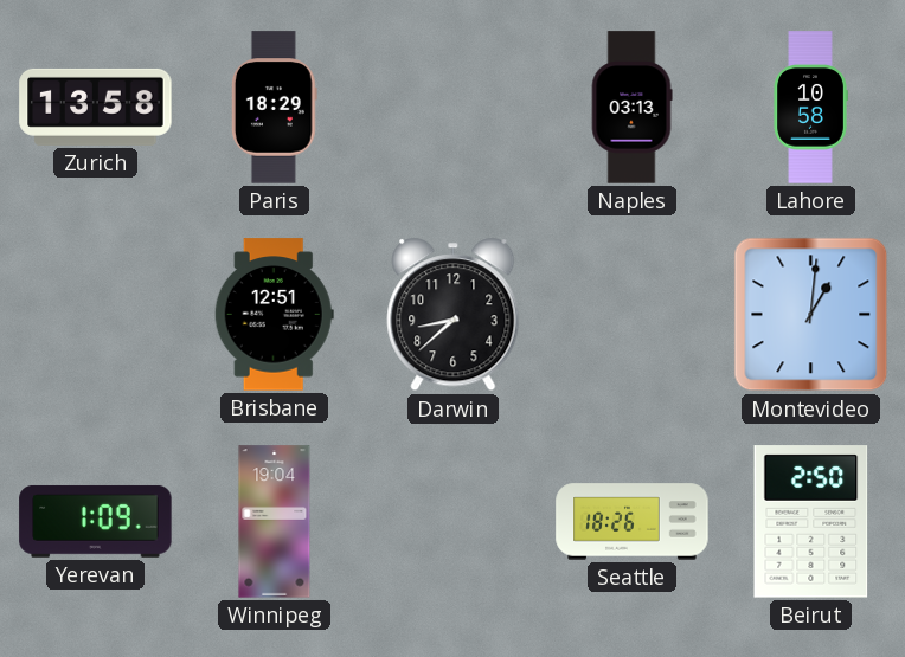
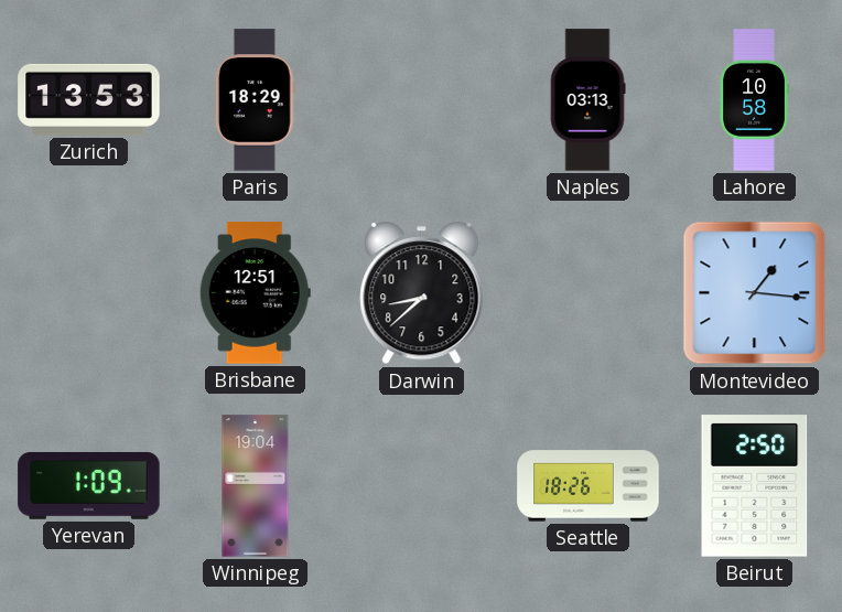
Zurich: 13:58 -> 13:53 (89, 99)
Montevideo: 1:01 -> 1:16 (755, 293)
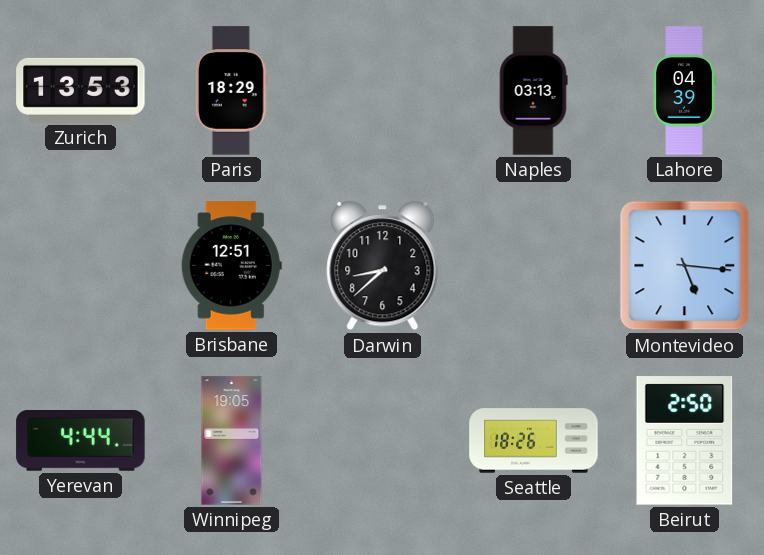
Lahore: 10:58 -> 04:39 (684, 91)
Montevideo: 1:16 -> 5:16 (685, 266)
Yerevan: 1:09 -> 4:44 (81, 440)
Winnipeg: 19:04 -> 19:05 (232, 441)
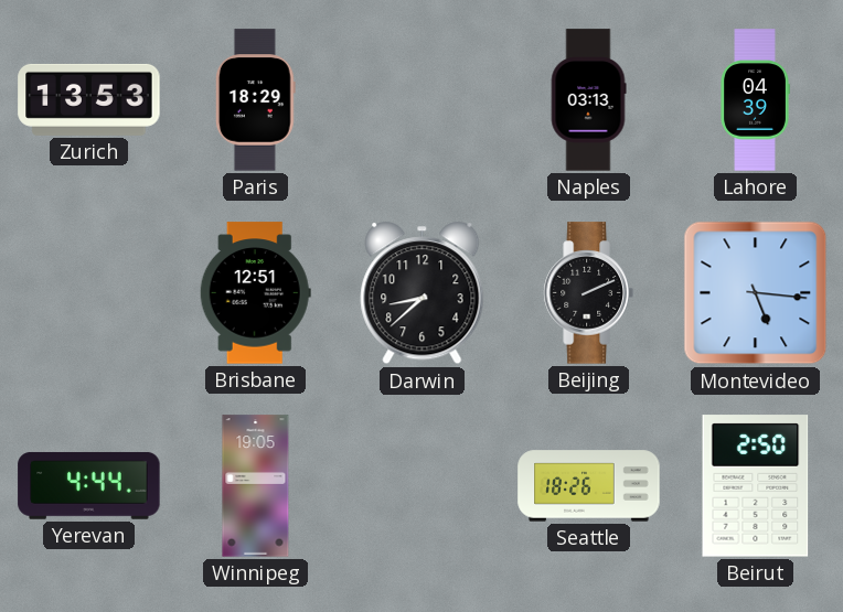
Beijing: none -> 2:11 (588, 293)
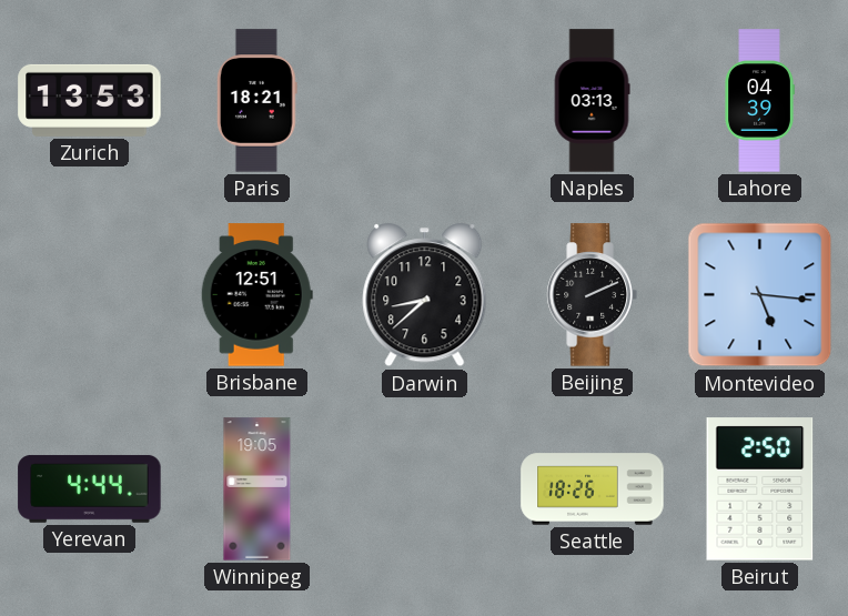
Paris: 18:29 -> 18:21 (256, 101)
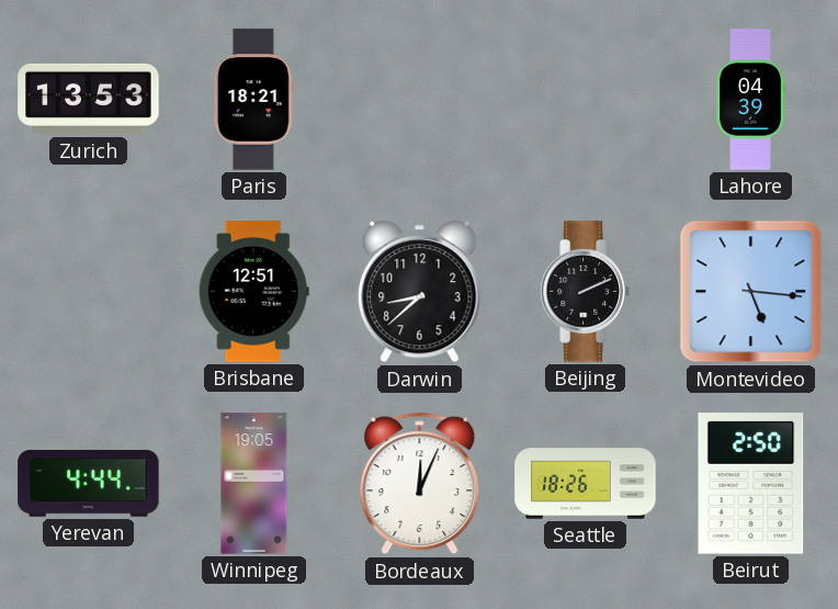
Naples: 03:13 -> none (592, 101)
Bordeaux: none -> 12:04 (420, 484)
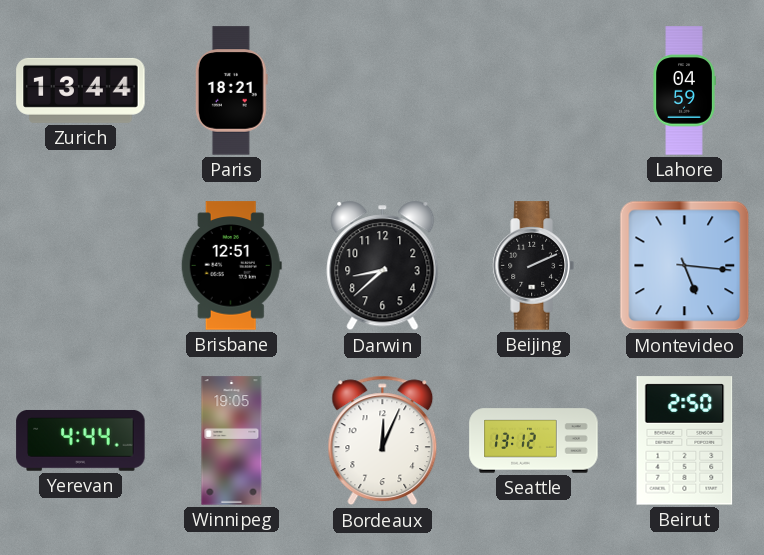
Zurich: 13:53 -> 13:44 (81, 90)
Lahore: 04:39 -> 04:59 (684, 91)
Seattle: 18:26 -> 13:12 (534, 441)
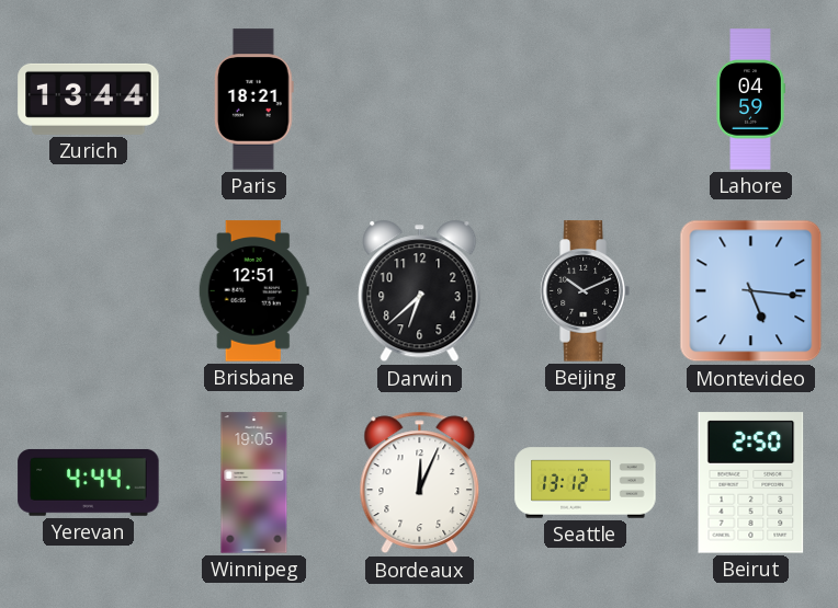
Darwin: 8:38 -> 6:38 (420, 291)
Beijing: 2:11 -> 10:11 (585, 291)
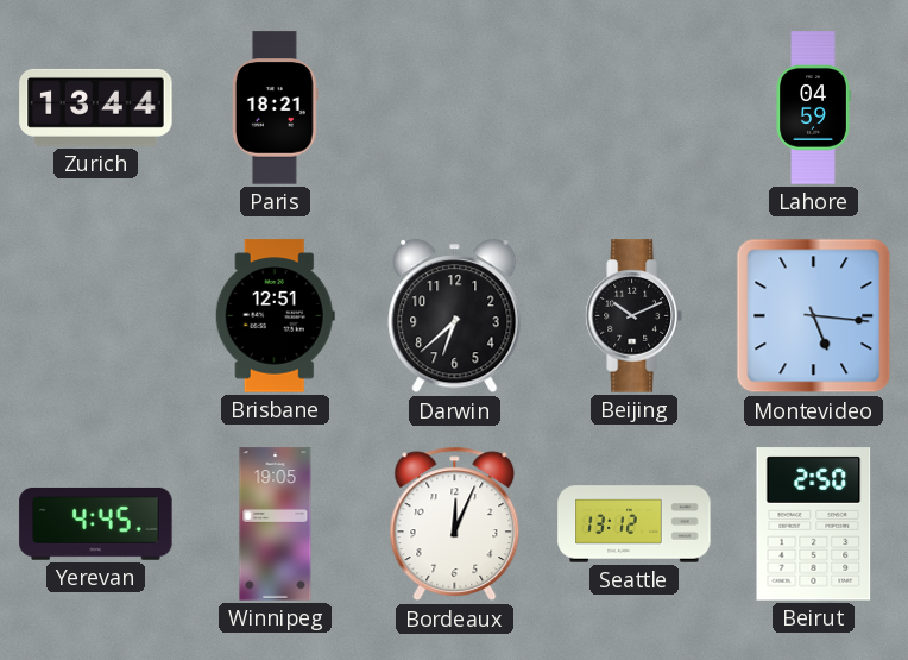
Yerevan: 4:44 -> 4:45 (96, 523)
